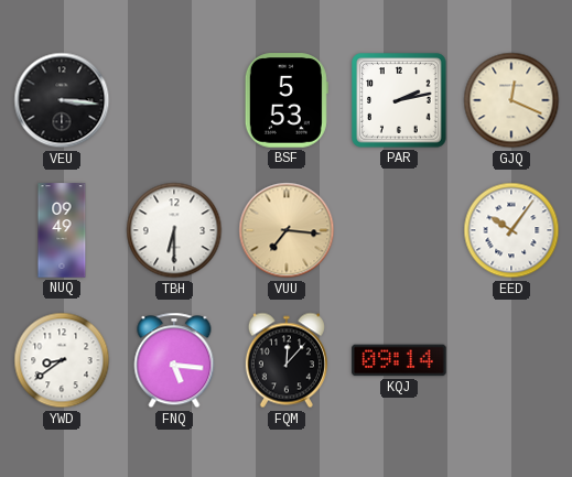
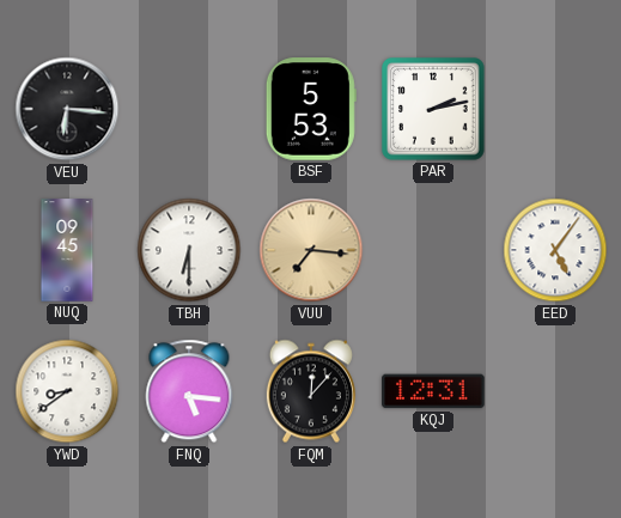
VEU: 3:16 -> 6:16 (67, 109)
GJQ: 12:19 -> none (511, 100)
NUQ: 09:49 -> 09:45 (67, 250)
EED: 10:06 -> 5:06 (555, 250)
KQJ: 09:14 -> 12:31 (433, 391)
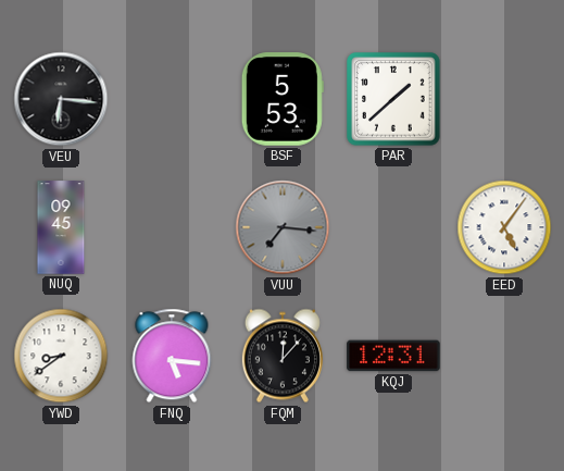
PAR: 2:13 -> 1:38 (393, 99)
TBH: 6:30 -> none (189, 250)
VUU dial: champagne -> grey (283, 227)
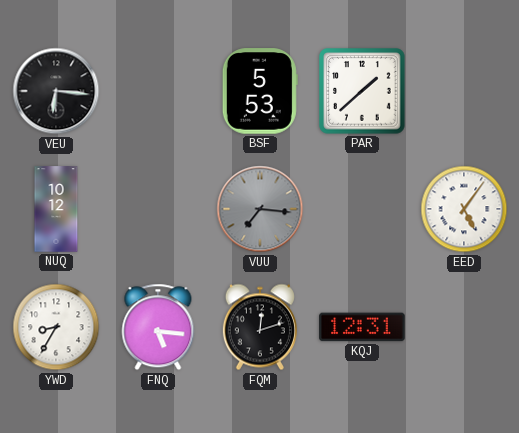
NUQ: 09:45 -> 10:12 (56, 209)
YWD: 8:39 -> 8:35 (56, 327)
FQM: 12:07 -> 12:12 (260, 327)
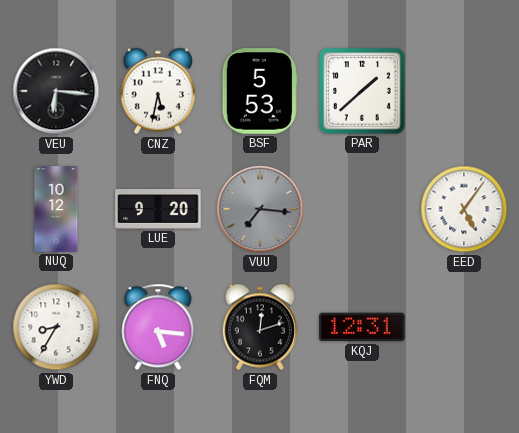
CNZ: none -> 5:32 (158, 91)
LUE: none -> 9:20 (158, 209)
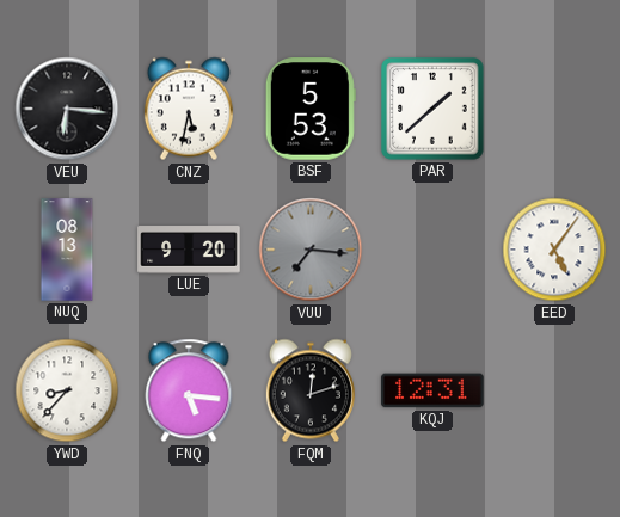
NUQ: 10:12 -> 08:13 (67, 250)
YWD: 8:35 -> 8:37 (67, 390)
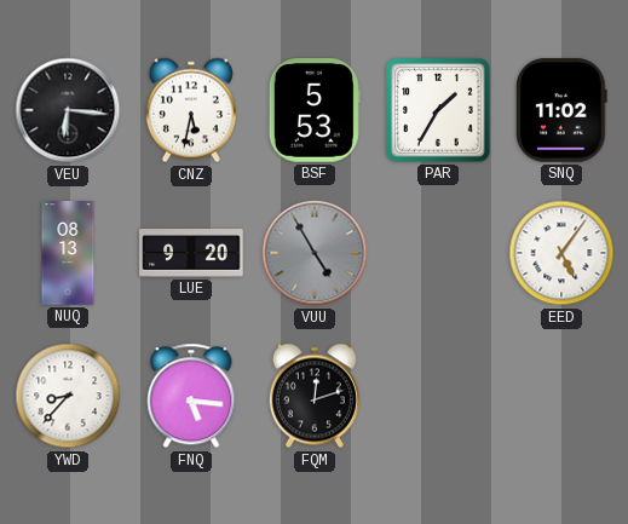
PAR: 1:38 -> 1:35 (438, 110)
SNQ: none -> 11:02 (561, 110)
VUU: 7:16 -> 4:55 (315, 253)
KQJ: 12:31 -> none (432, 390)
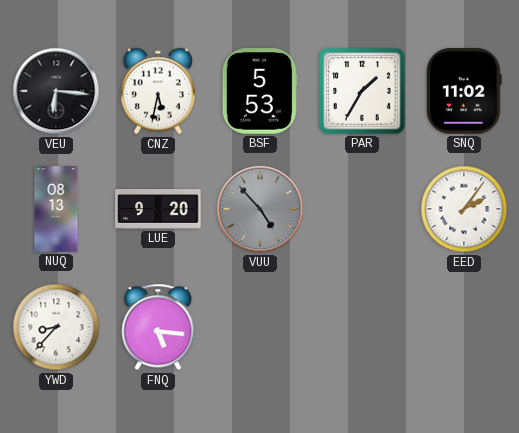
VUU: 4:55 -> 4:53 (260, 209)
EED: 5:06 -> 2:06 (464, 209)
FQM: 12:12 -> none (315, 396)
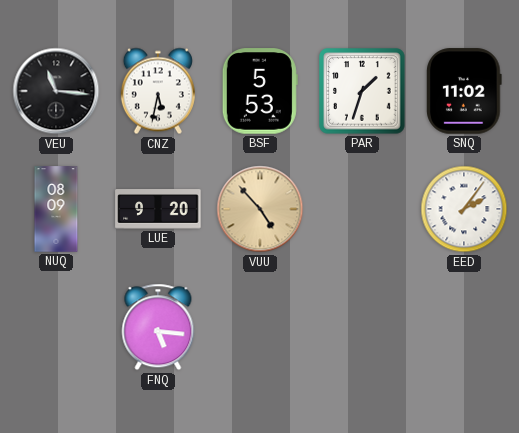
VEU: 6:16 -> 11:16 (56, 91)
PAR: 1:35 -> 1:33 (362, 91)
NUQ: 08:13 -> 08:09 (56, 209)
VUU dial: grey -> champagne (260, 209)
YWD: 8:37 -> none (56, 327)
